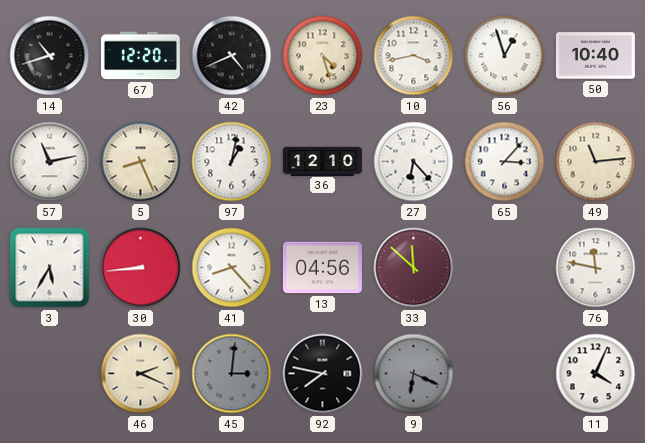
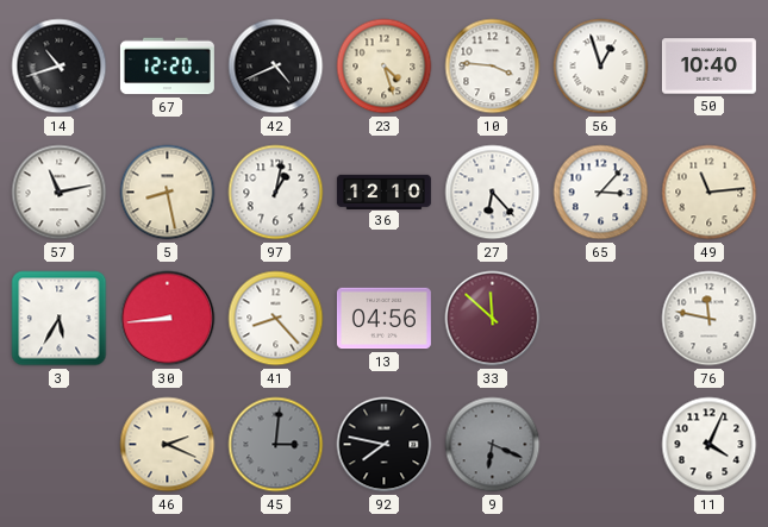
10: 3:43 -> 3:46 (493, 67)
5: 8:26 -> 8:28 (168, 193)
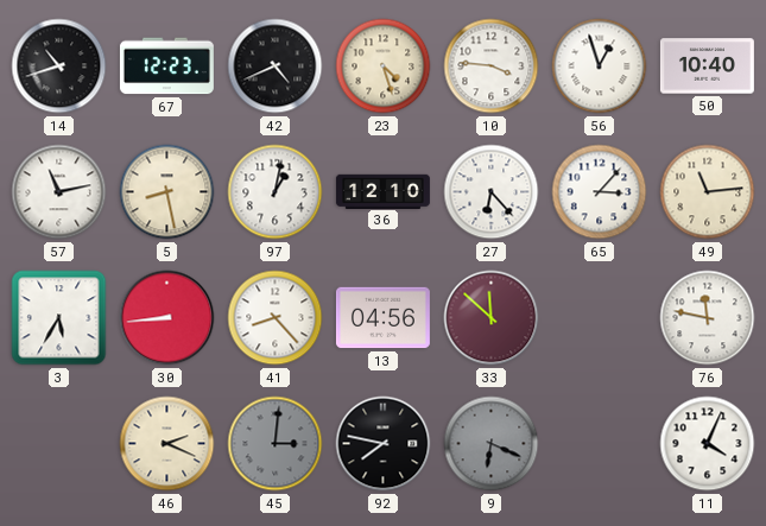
67: 12:20 -> 12:23 (166, 66)
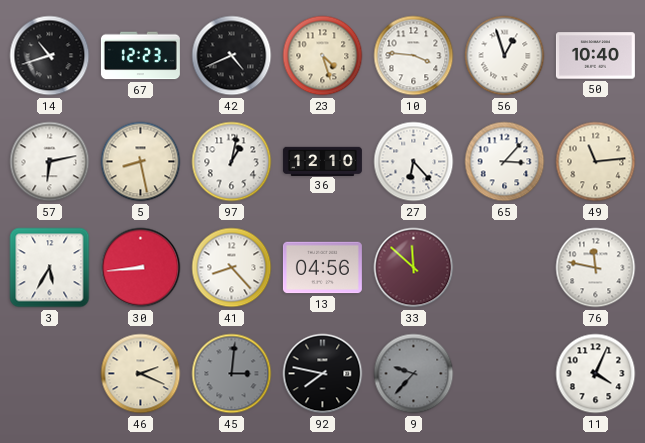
57: 11:13 -> 6:13 (50, 162)
9: 6:19 -> 9:37 (414, 374)
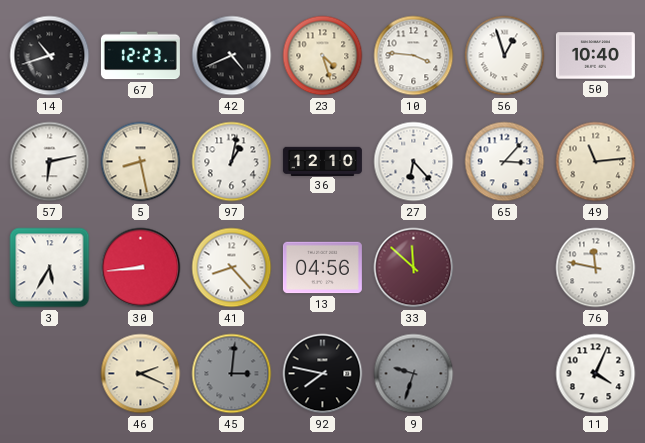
9: 9:37 -> 9:33 (414, 374)
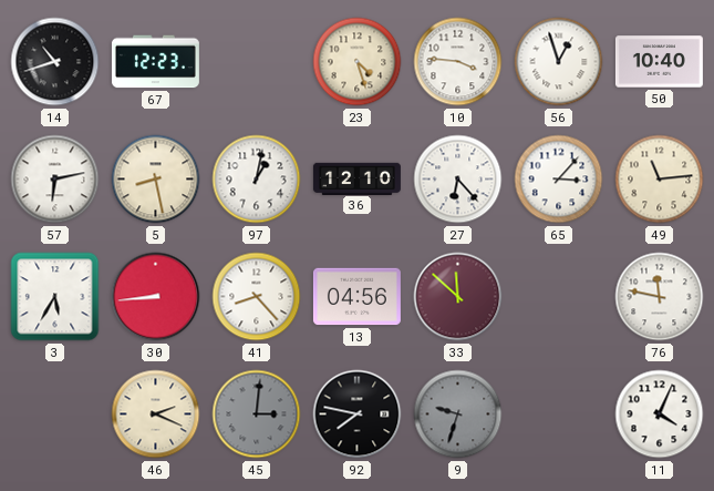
42: 4:41 -> none (232, 56)
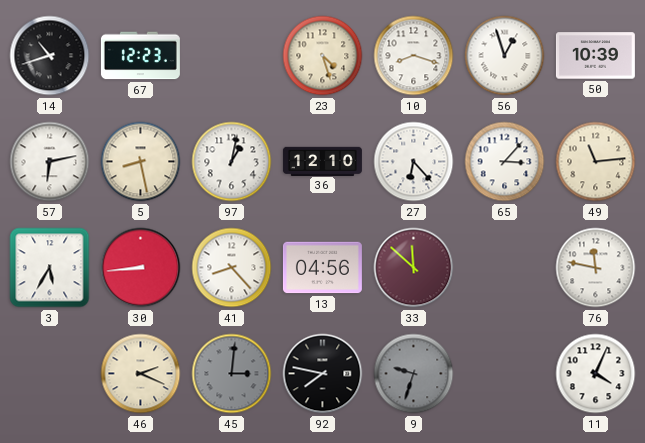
10: 3:46 -> 8:18 (414, 56)
50: 10:40 -> 10:39 (595, 56)
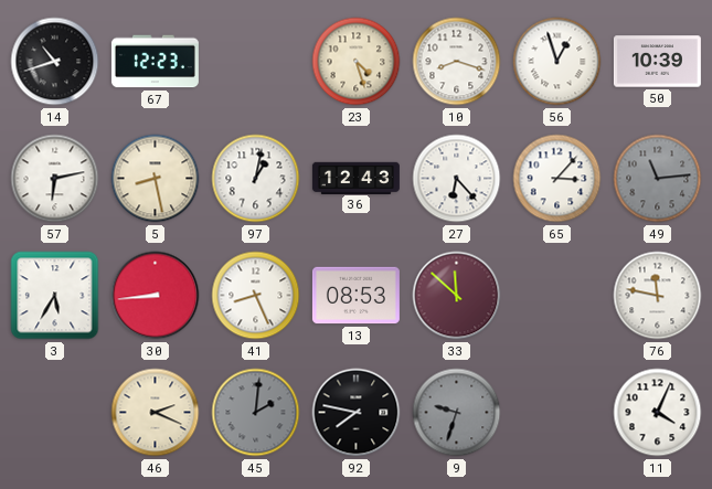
36: 12:10 -> 12:43 (355, 178)
49 dial: cream -> grey (658, 179)
41: 8:23 -> 8:26 (256, 296)
13: 04:56 -> 08:53 (355, 296)
45: 3:01 -> 2:01 (256, 413)
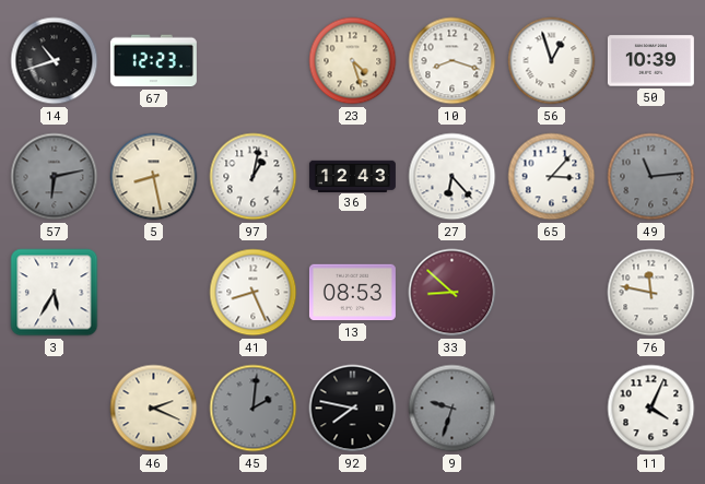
57 dial: white -> grey (55, 177)
30: 8:44 -> none (156, 296)
33: 11:52 -> 8:52 (453, 293)
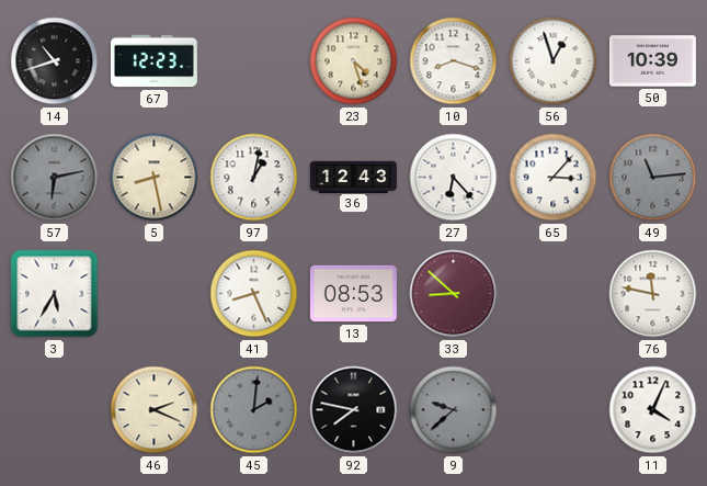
9: 9:33 -> 9:38 (454, 410)
